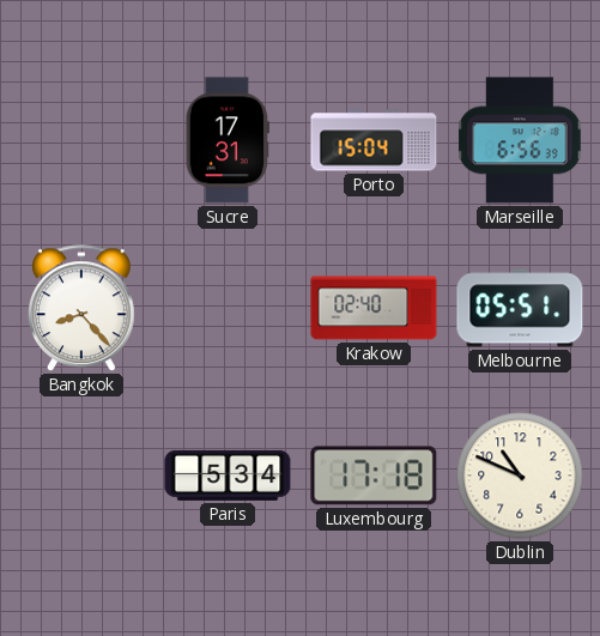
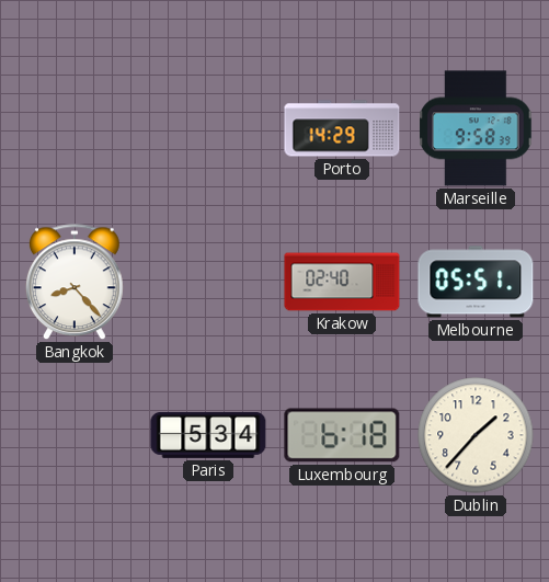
Sucre: 17:31 -> none (228, 140)
Porto: 15:04 -> 14:29 (342, 128)
Marseille: 6:56 -> 9:58 (476, 128)
Luxembourg: 17:18 -> 6:18 (342, 435)
Dublin: 10:49 -> 1:37 (476, 435)
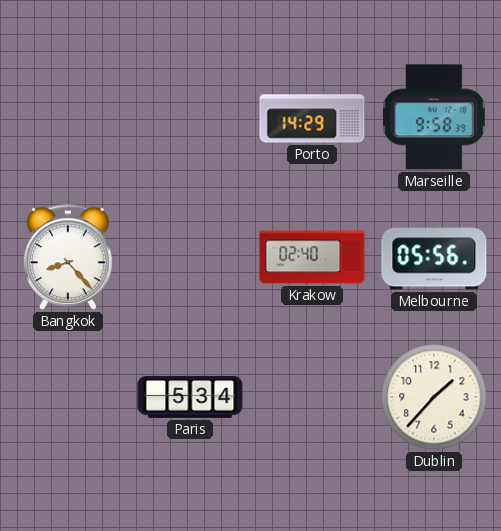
Melbourne: 05:51 -> 05:56 (434, 257)
Luxembourg: 6:18 -> none (342, 435)
